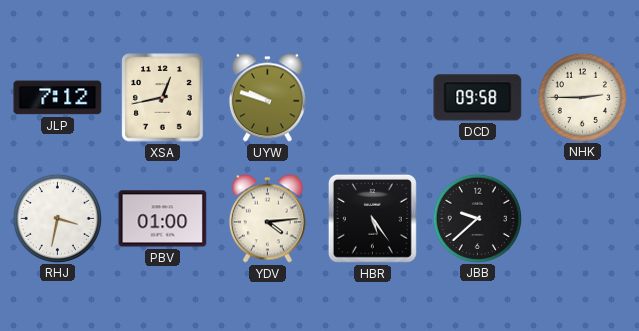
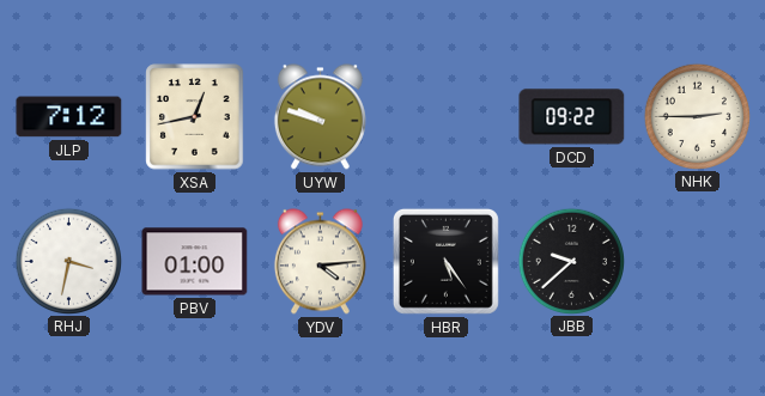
DCD: 09:58 -> 09:22 (572, 117)
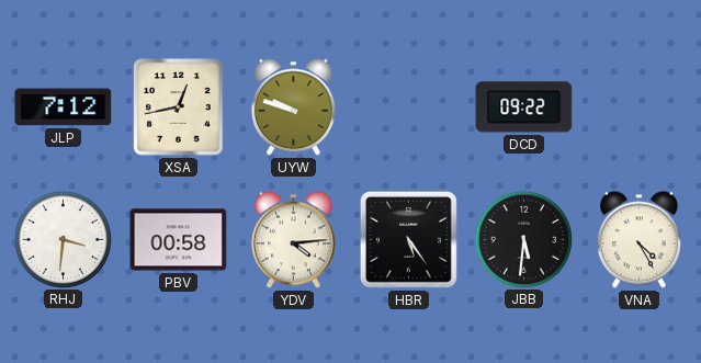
NHK: 2:45 -> none (697, 116)
RHJ: 3:32 -> 3:31 (63, 239)
PBV: 01:00 -> 00:58 (179, 240)
JBB: 9:38 -> 5:31 (523, 239)
VNA: none -> 4:25 (638, 240)
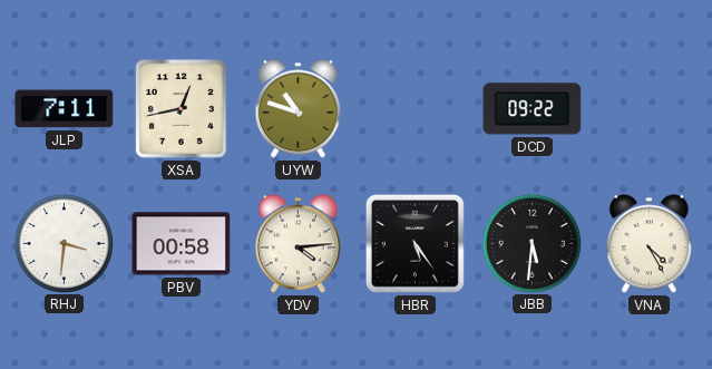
JLP: 7:12 -> 7:11 (65, 109)
UYW: 9:48 -> 10:48 (298, 109)
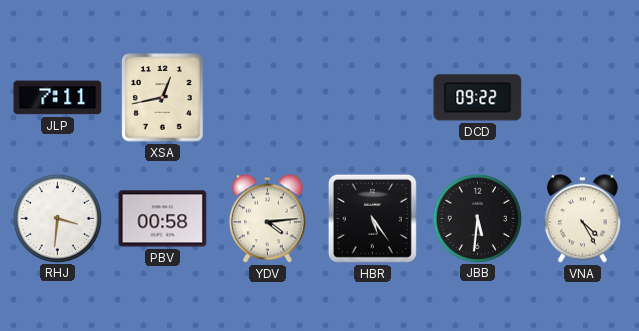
UYW: 10:48 -> none (298, 109)
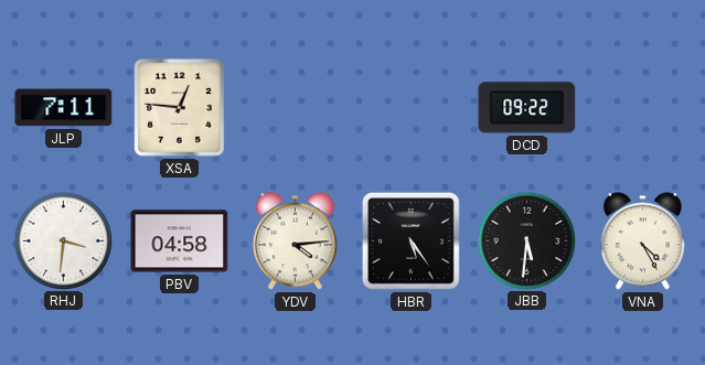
XSA: 12:43 -> 12:46 (180, 108)
PBV: 00:58 -> 04:58 (180, 241)
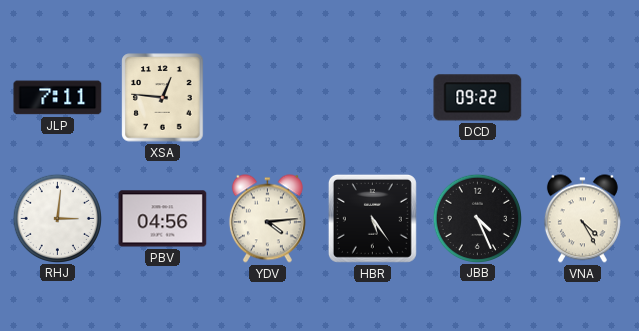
RHJ: 3:31 -> 3:01 (57, 218)
PBV: 04:58 -> 04:56 (163, 219)
JBB: 5:31 -> 4:26 (477, 218)
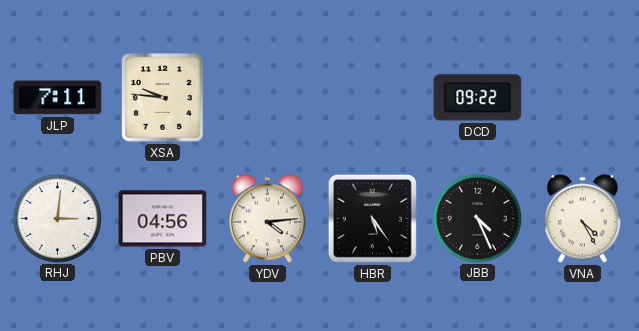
XSA: 12:46 -> 9:46 (163, 98)
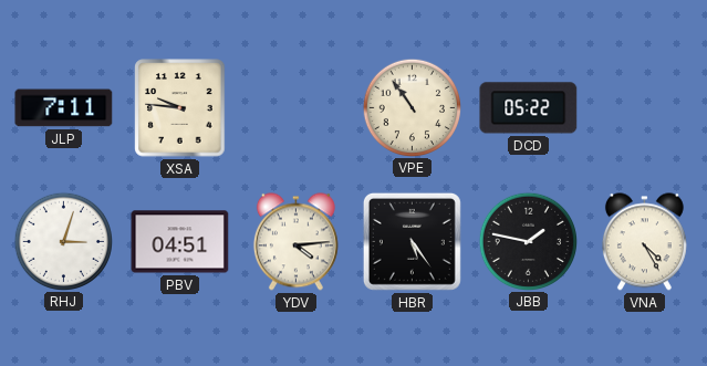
VPE: none -> 10:54 (412, 107)
DCD: 09:22 -> 05:22 (529, 108)
RHJ: 3:01 -> 3:03 (63, 241)
PBV: 04:56 -> 04:51 (180, 242)
JBB: 4:26 -> 1:47 (528, 241)
